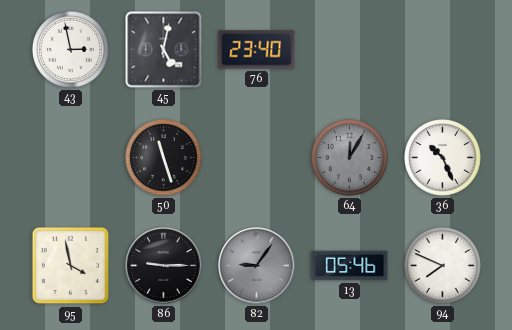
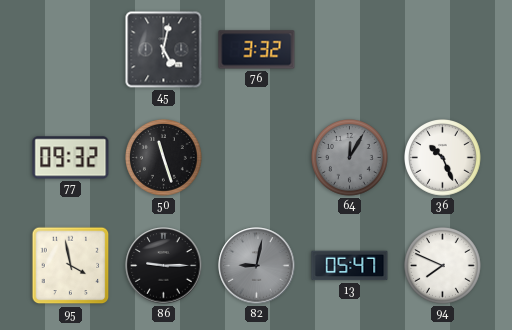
43: 2:58 -> none (71, 50)
76: 23:40 -> 3:32 (257, 50)
77: none -> 09:32 (71, 158)
82: 9:06 -> 9:02 (257, 266)
13: 05:46 -> 05:47 (350, 266)
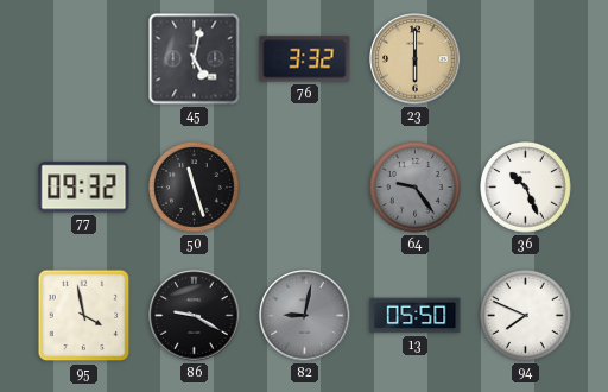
23: none -> 6:00 (416, 59)
64: 12:05 -> 9:24 (416, 188)
86: 9:15 -> 9:20 (195, 316)
13: 05:47 -> 05:50 (416, 316)
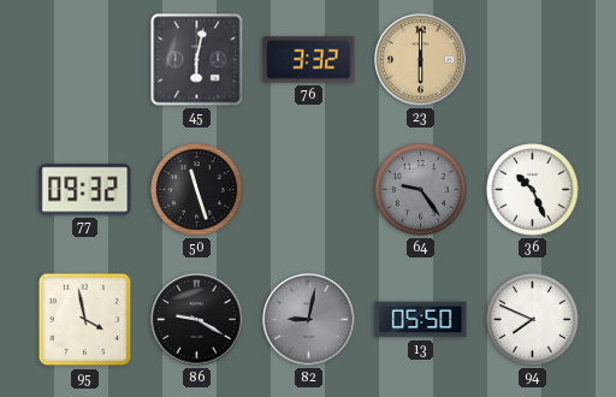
45: 5:02 -> 6:02 (197, 60)
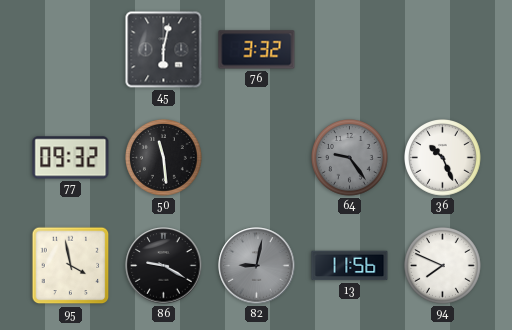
23: 6:00 -> none (421, 60)
50: 11:27 -> 11:29 (164, 158)
13: 05:50 -> 11:56 (350, 266)
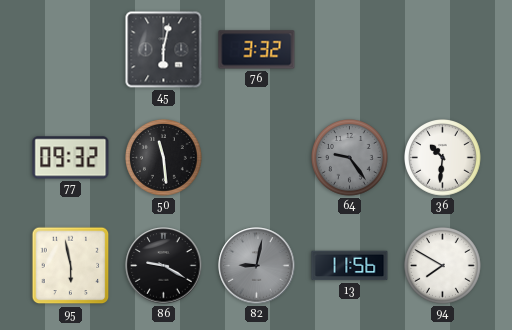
36: 10:26 -> 10:31 (443, 158)
95: 3:58 -> 5:58 (71, 266)
94: 7:49 -> 7:50 (443, 266)
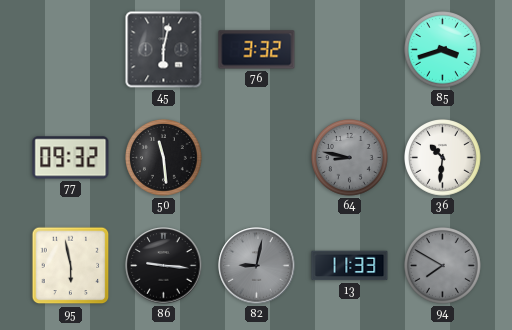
85: none -> 3:42 (443, 50)
64: 9:24 -> 8:47 (350, 158)
86: 9:20 -> 9:16 (164, 266)
13: 11:56 -> 11:33 (350, 266)
94 dial: white -> grey (443, 266)
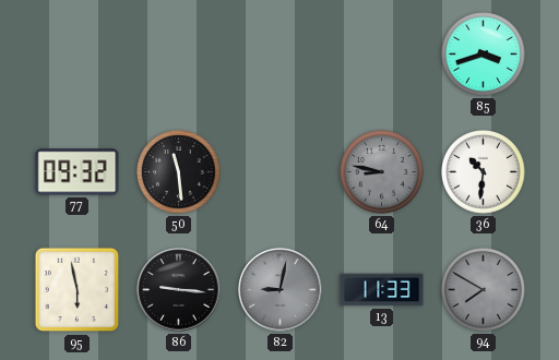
45: 6:02 -> none (164, 50)
76: 3:32 -> none (257, 50)
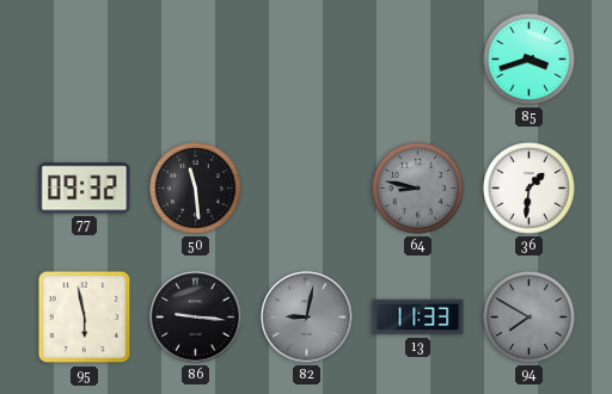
36: 10:31 -> 1:31 (530, 189)
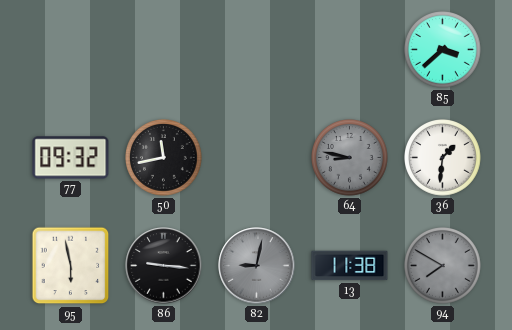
85: 3:42 -> 3:38 (443, 50)
50: 11:29 -> 11:43 (164, 158)
13: 11:33 -> 11:38 (350, 266)
